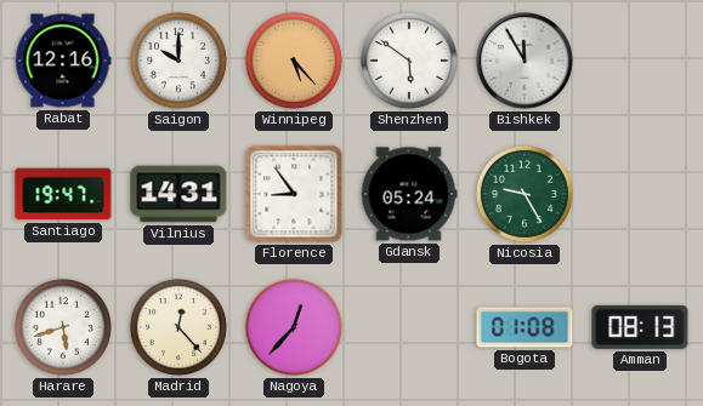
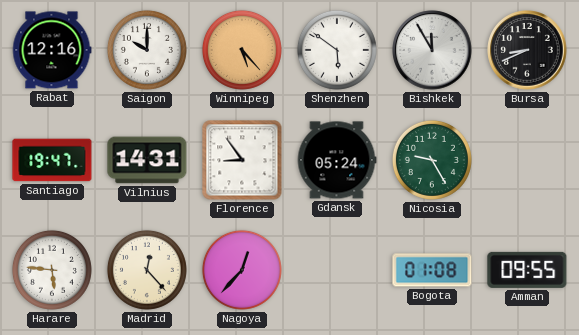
Bursa: none -> 8:41 (527, 50)
Harare: 5:42 -> 5:46 (52, 270)
Amman: 08:13 -> 09:55 (527, 270)
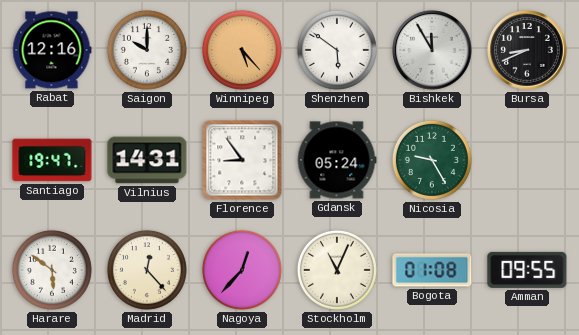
Harare: 5:46 -> 5:51 (52, 270)
Stockholm: none -> 11:04 (337, 270)
